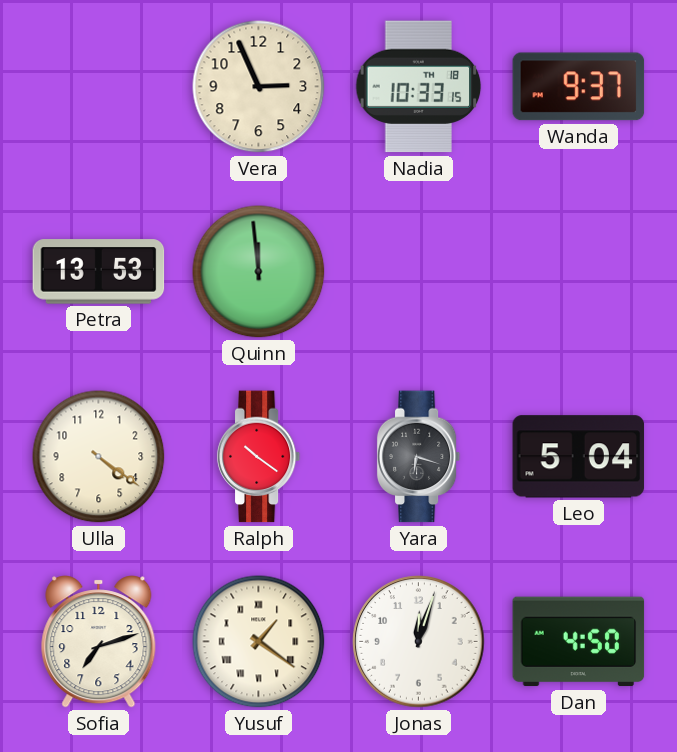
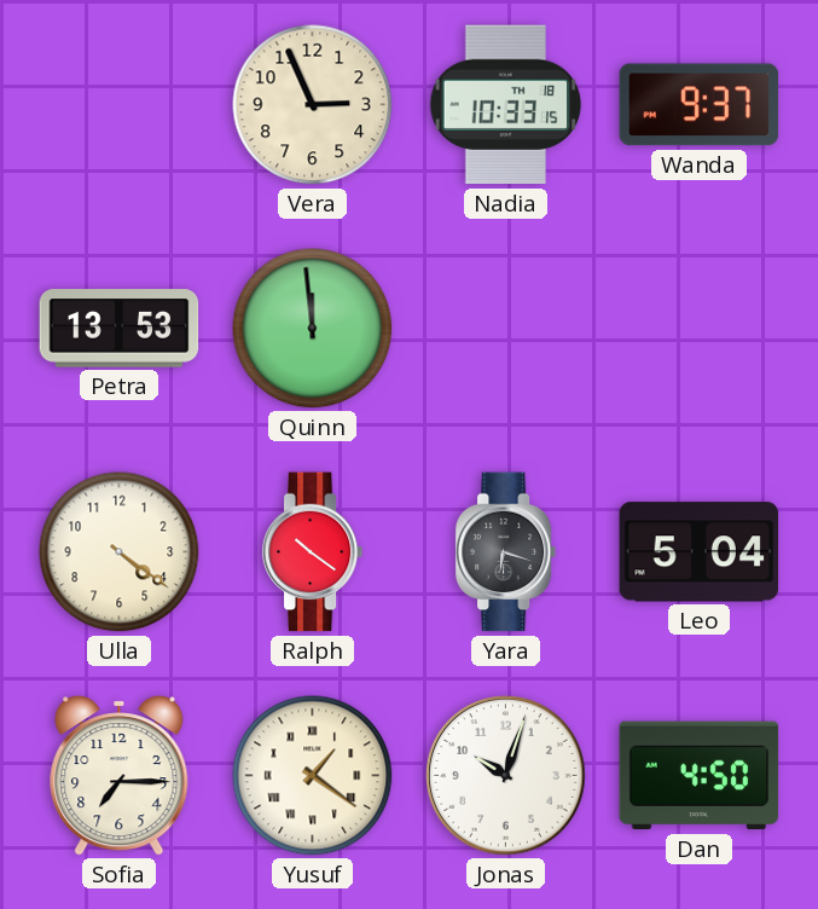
Sofia: 7:12 -> 7:15 (120, 776)
Jonas: 12:03 -> 10:03 (506, 776)
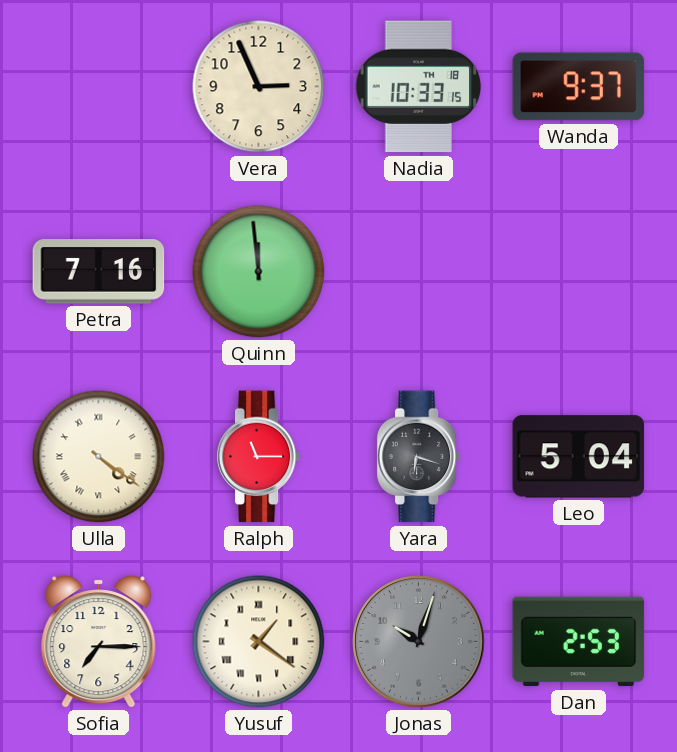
Petra: 13:53 -> 7:16 (99, 272)
Ulla numerals: Arabic -> Roman (99, 457)
Ralph: 10:21 -> 11:15 (259, 457)
Jonas dial: white -> grey (419, 642)
Dan: 4:50 -> 2:53 (579, 642)
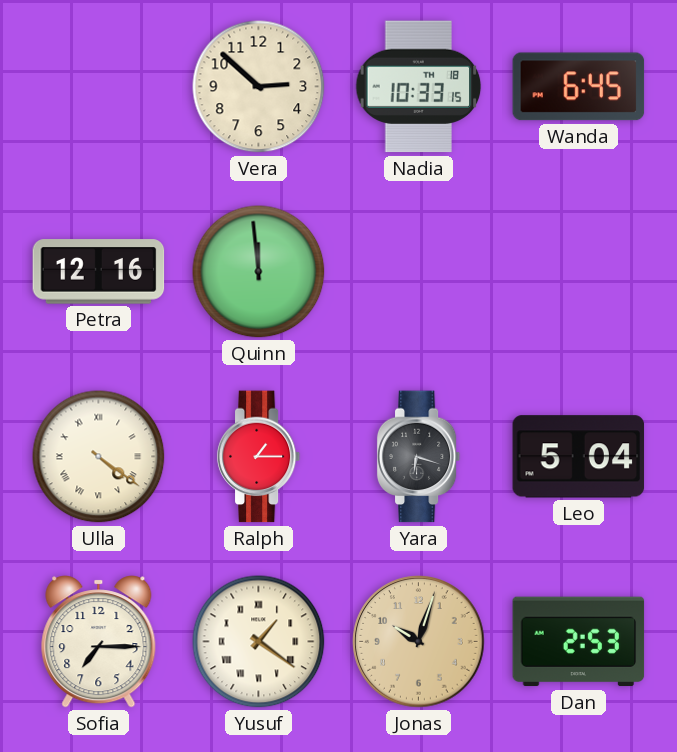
Vera: 2:56 -> 2:52 (259, 87)
Wanda: 9:37 -> 6:45 (579, 87)
Petra: 7:16 -> 12:16 (99, 272)
Ralph: 11:15 -> 1:15 (259, 457)
Jonas dial: grey -> champagne (419, 642)
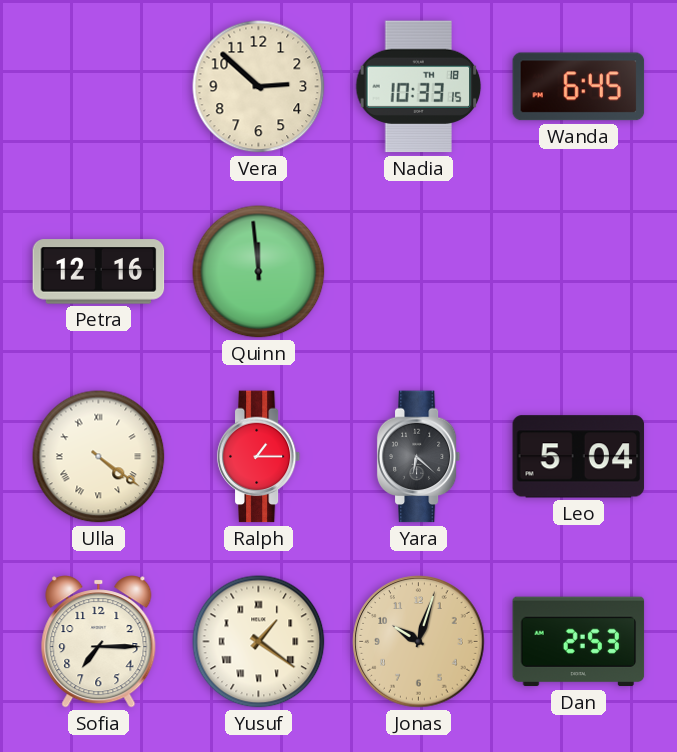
Yara: 6:18 -> 6:22 (419, 457)
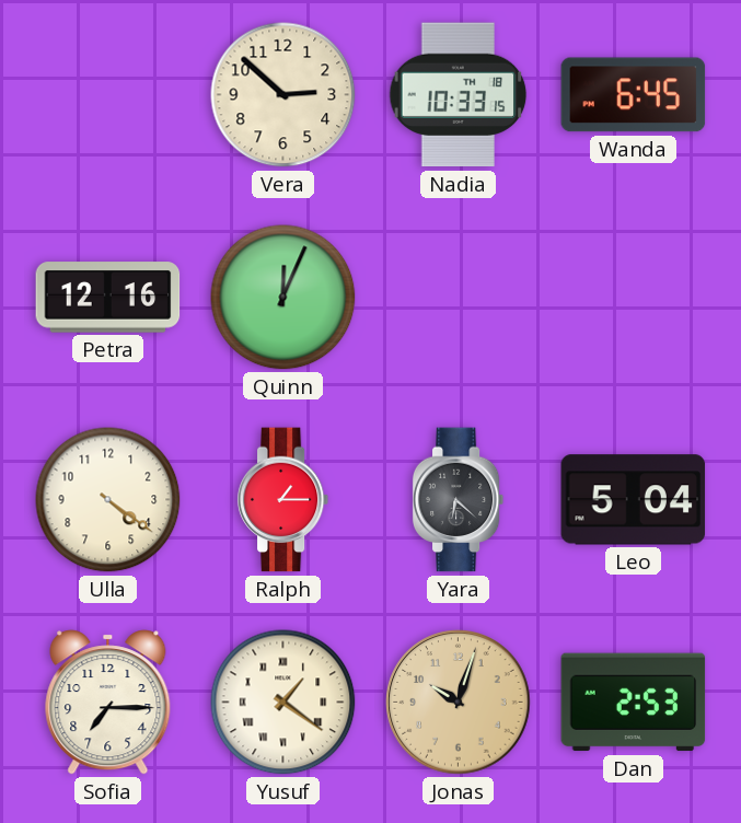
Quinn: 11:59 -> 12:04 (283, 298)
Ulla numerals: Roman -> Arabic (108, 500)
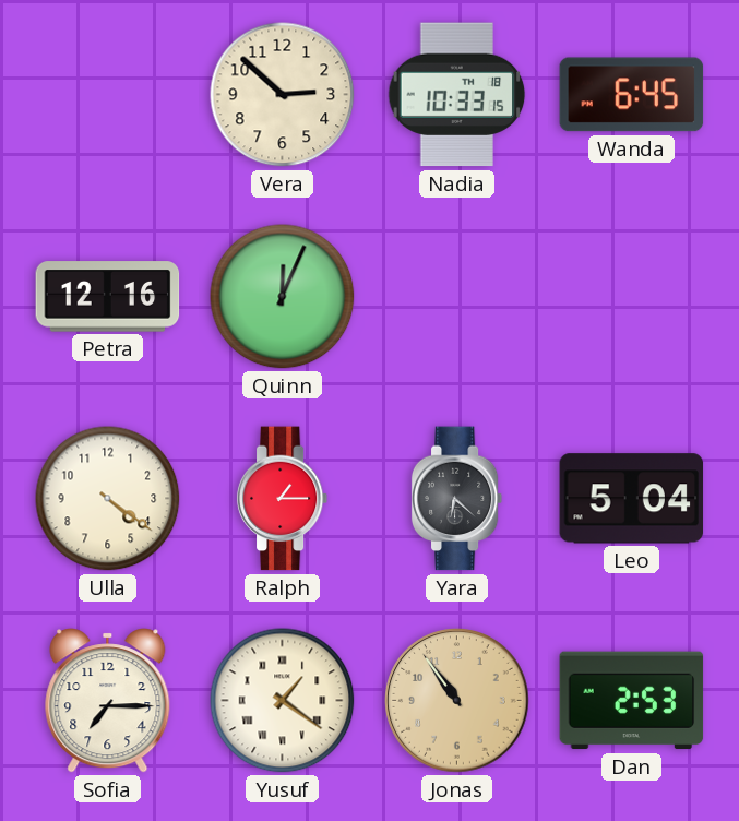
Jonas: 10:03 -> 10:54 (457, 701)
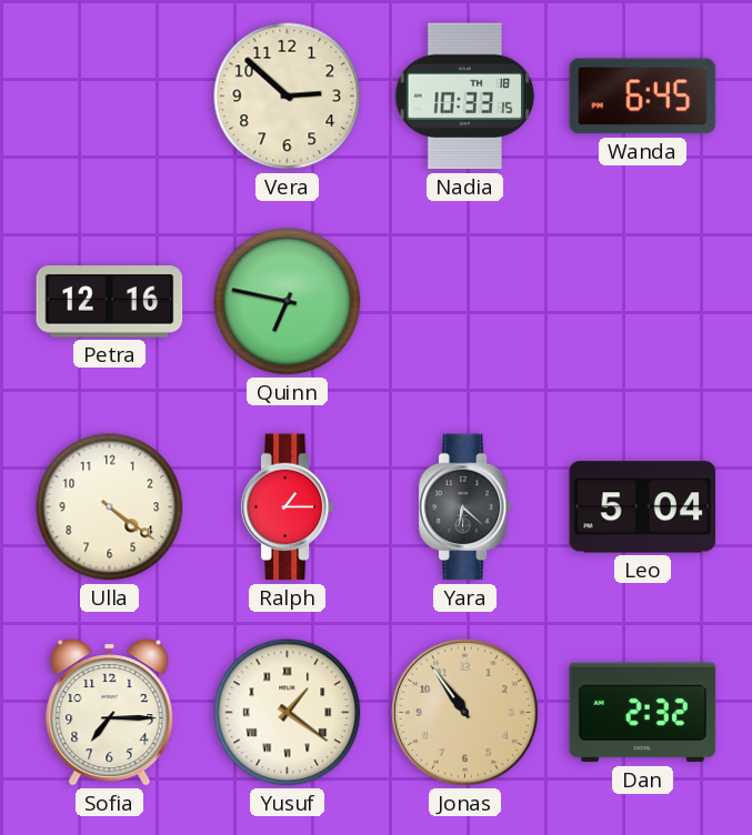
Quinn: 12:04 -> 6:47 (288, 302)
Dan: 2:53 -> 2:32 (643, 713)
